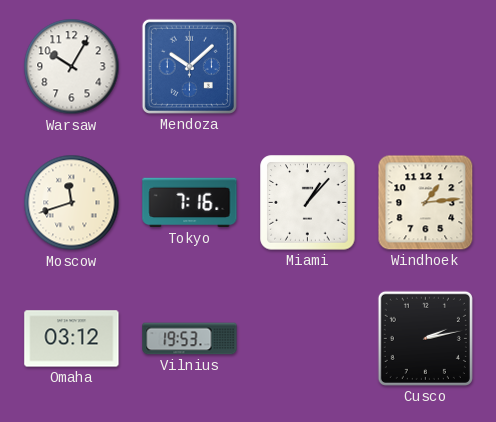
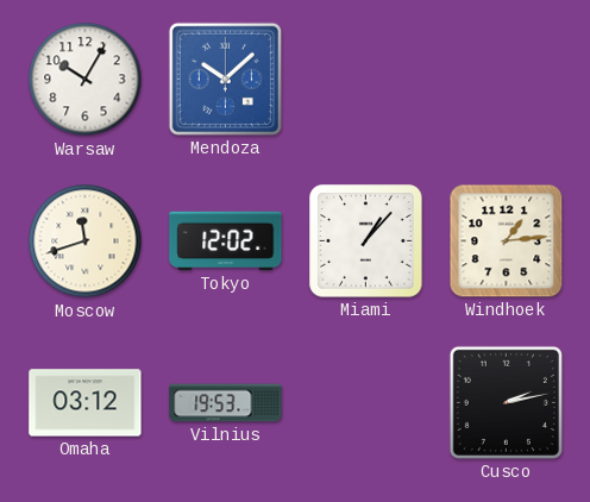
Tokyo: 7:16 -> 12:02 (226, 241)
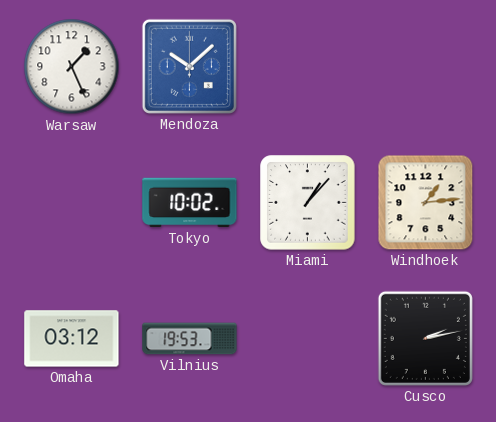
Warsaw: 10:05 -> 1:26 (72, 67)
Moscow: 11:42 -> none (86, 241)
Tokyo: 12:02 -> 10:02 (190, 203)
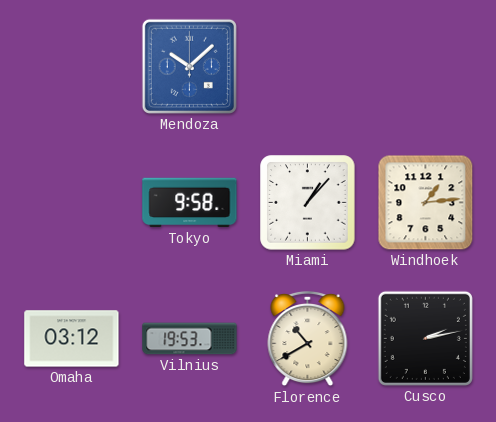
Warsaw: 1:26 -> none (72, 67)
Tokyo: 10:02 -> 9:58 (190, 203)
Florence: none -> 10:40 (308, 339)
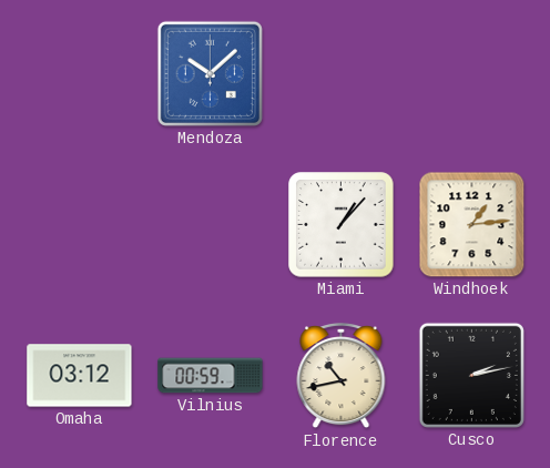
Tokyo: 9:58 -> none (190, 203)
Vilnius: 19:53 -> 00:59 (211, 376)
Florence: 10:40 -> 10:43 (342, 376)
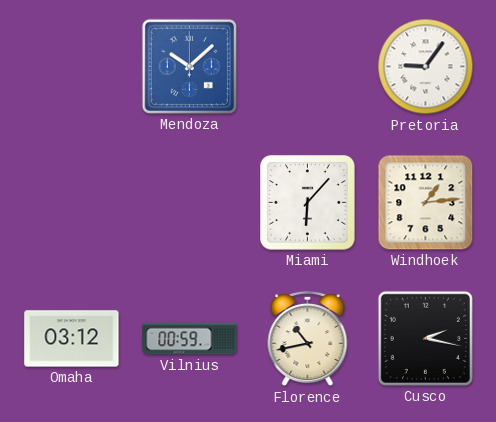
Pretoria: none -> 9:06 (426, 67)
Miami: 1:07 -> 6:07 (308, 203)
Cusco: 2:13 -> 2:17 (425, 338)
